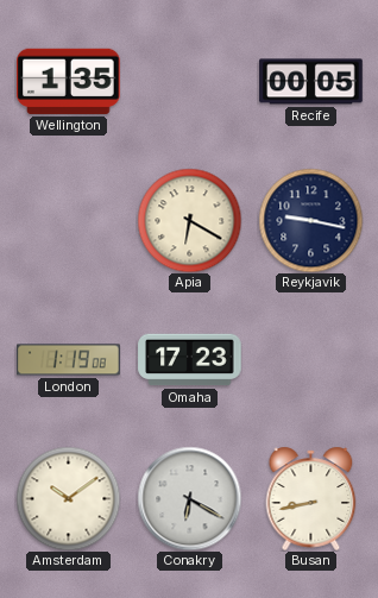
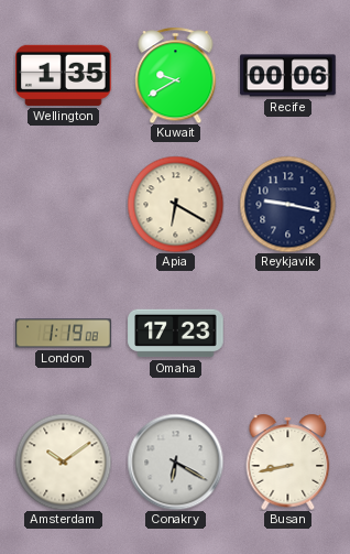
Kuwait: none -> 9:40 (176, 75)
Recife: 00:05 -> 00:06 (288, 76)
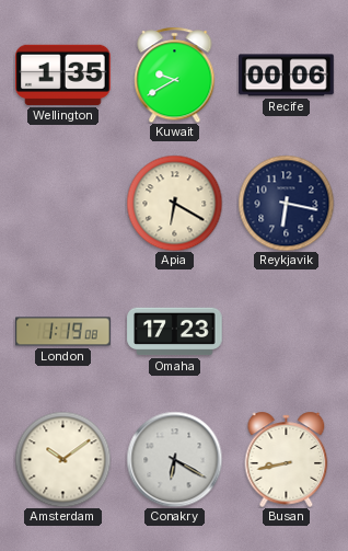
Reykjavik: 9:17 -> 6:17 (286, 203)
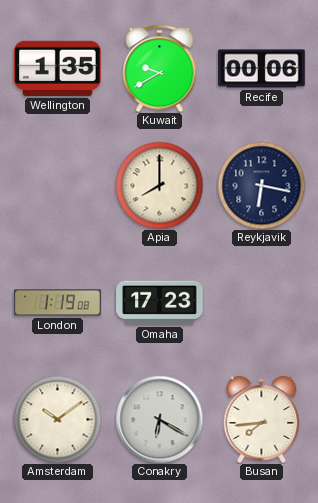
Apia: 6:20 -> 8:00 (159, 185)
Busan: 8:43 -> 7:44 (262, 419)
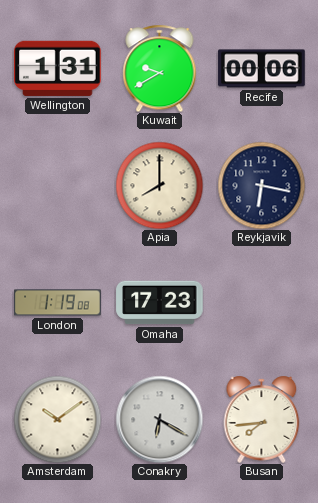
Wellington: 1:35 -> 1:31 (58, 68)
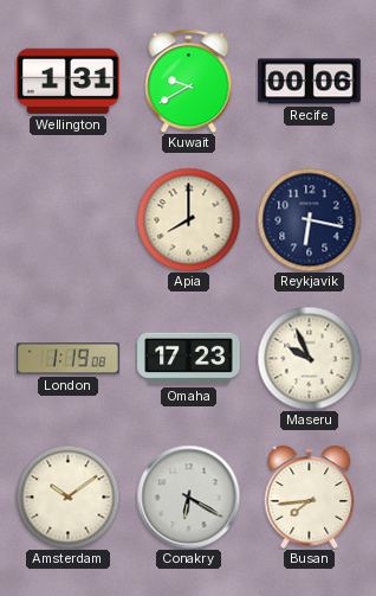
Maseru: none -> 9:56 (309, 358)
